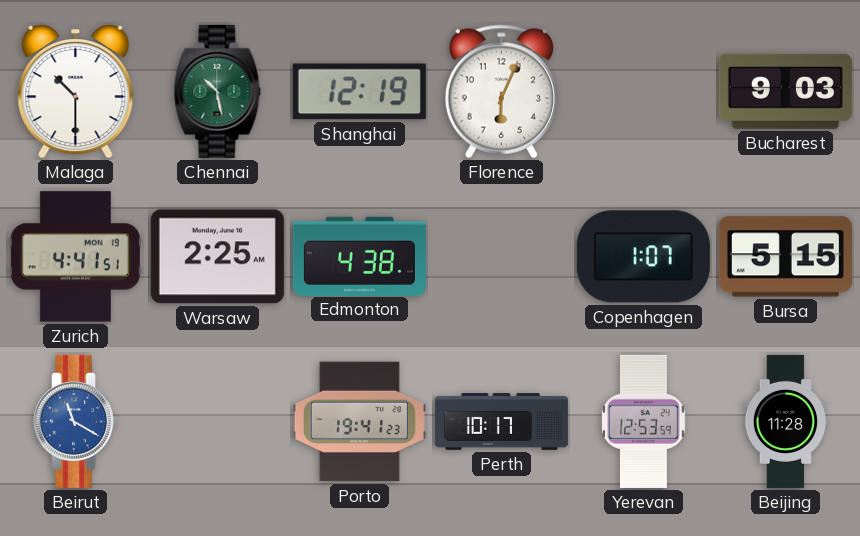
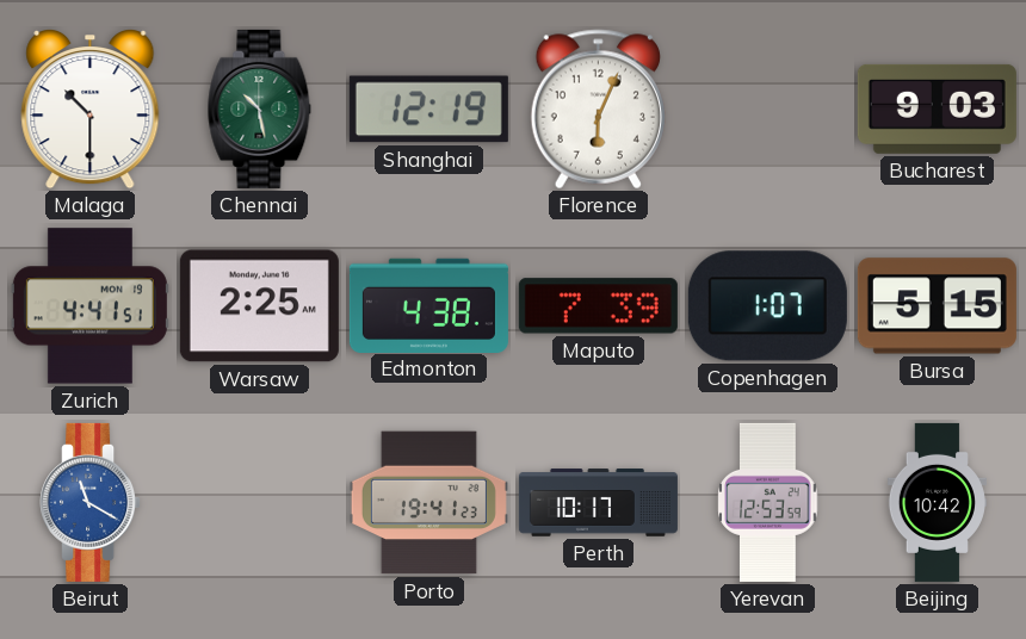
Maputo: none -> 7:39 (598, 306)
Beijing: 11:28 -> 10:42 (937, 502)
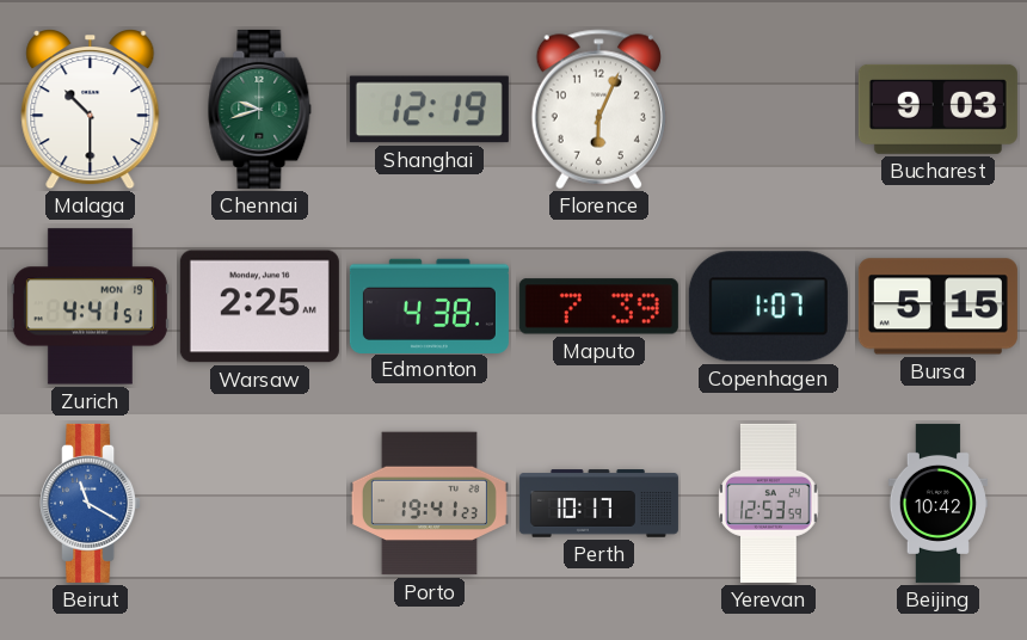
Chennai: 10:28 -> 9:42 (260, 109)
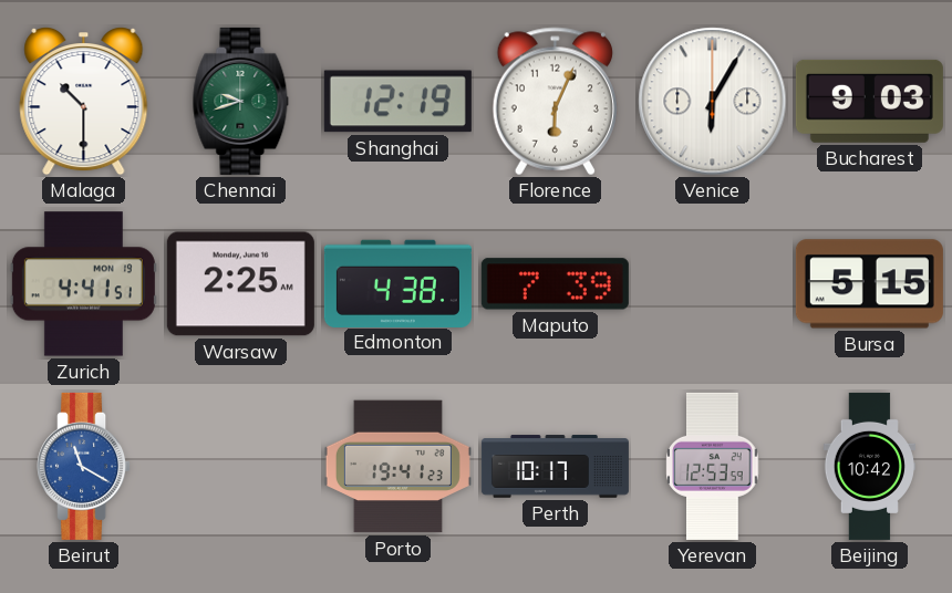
Venice: none -> 6:05 (713, 102)
Copenhagen: 1:07 -> none (768, 307)
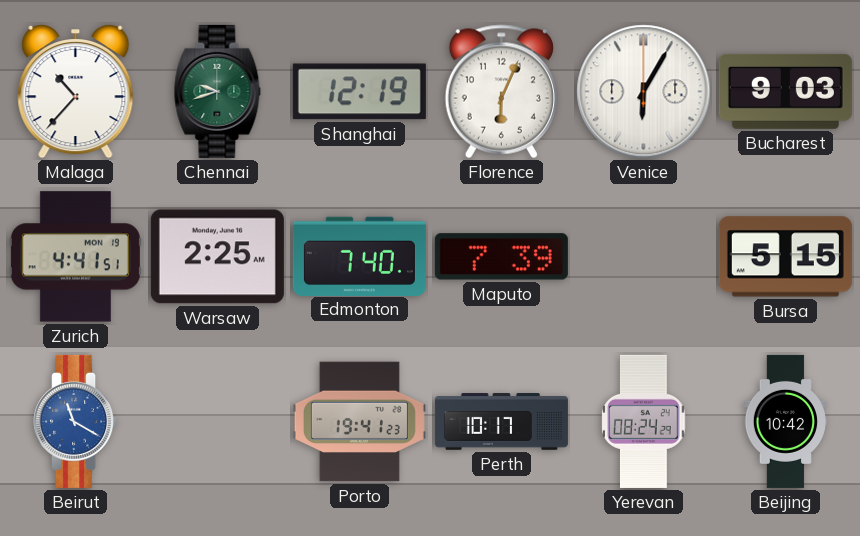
Malaga: 10:30 -> 10:37 (76, 92)
Edmonton: 4:38 -> 7:40 (359, 256)
Yerevan: 12:53 -> 08:24 (644, 421)
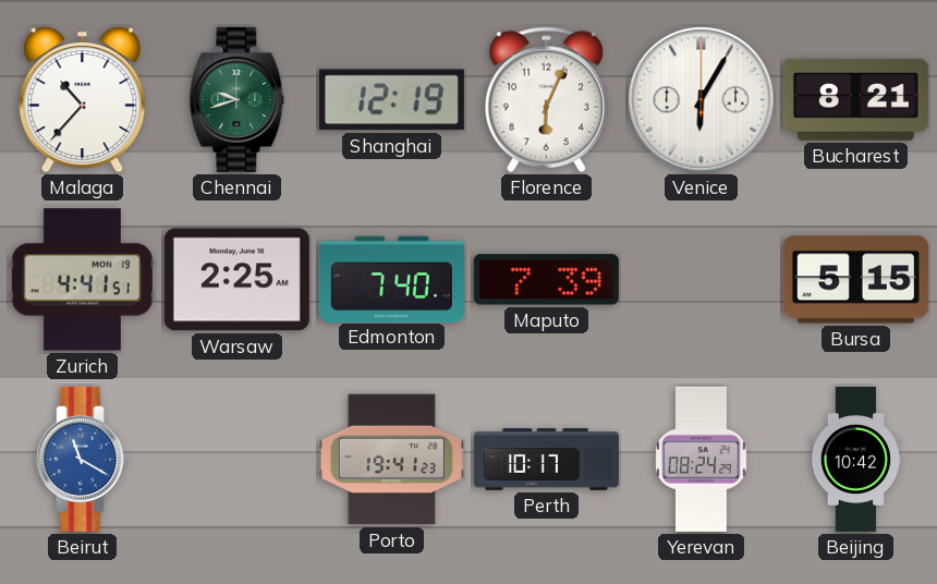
Bucharest: 9:03 -> 8:21 (855, 99)
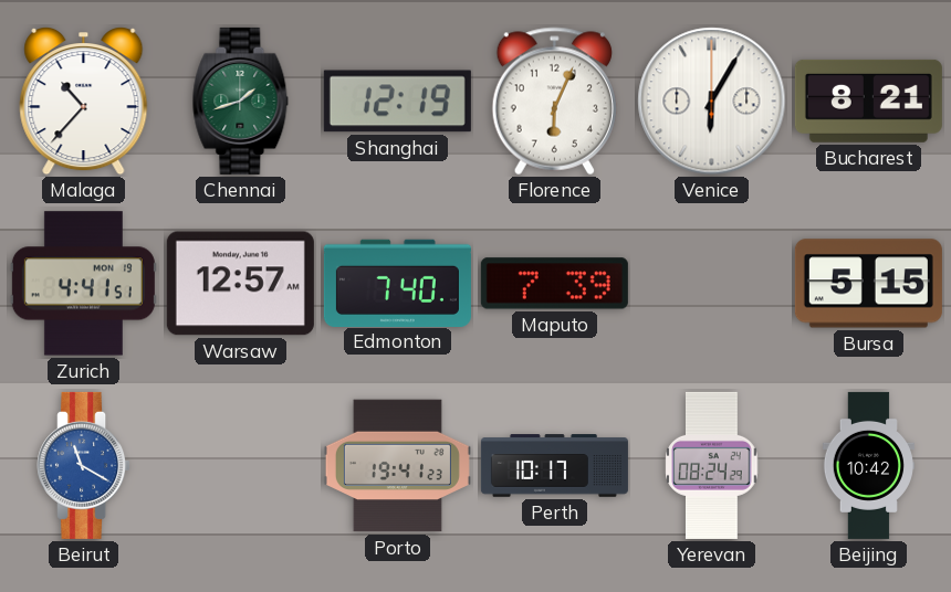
Chennai: 9:42 -> 1:42 (241, 101)
Warsaw: 2:25 -> 12:57 (240, 284)
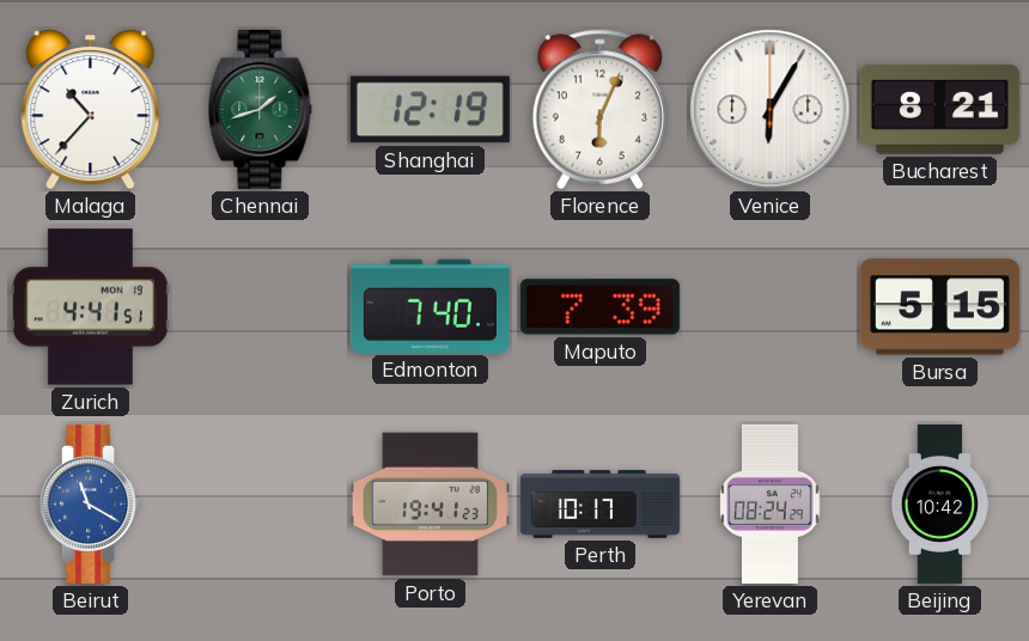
Warsaw: 12:57 -> none (240, 284)
